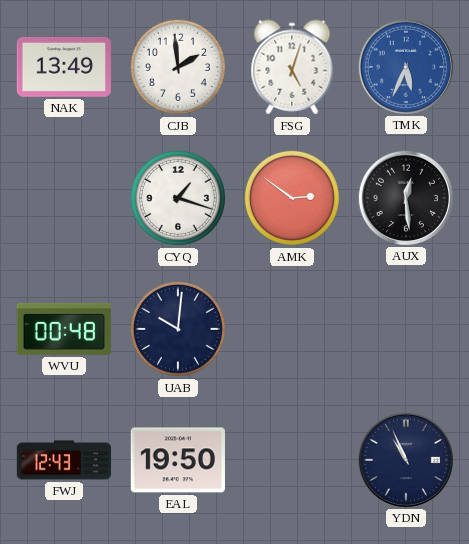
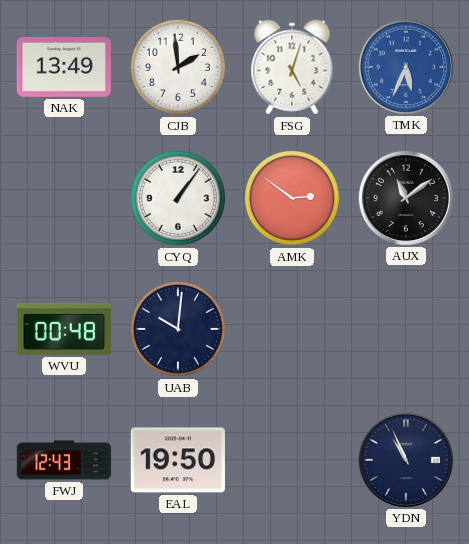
CYQ: 1:18 -> 1:06 (178, 198)
AUX: 12:29 -> 11:09 (405, 197)
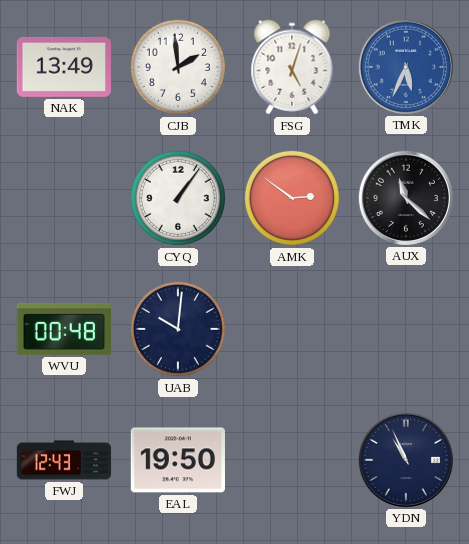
AUX: 11:09 -> 11:22 (405, 197)
